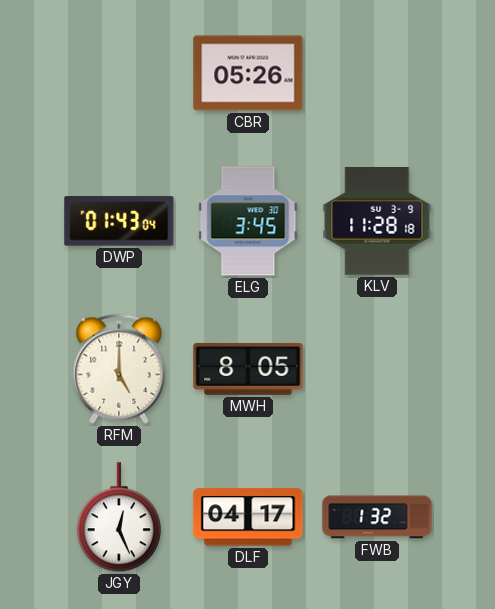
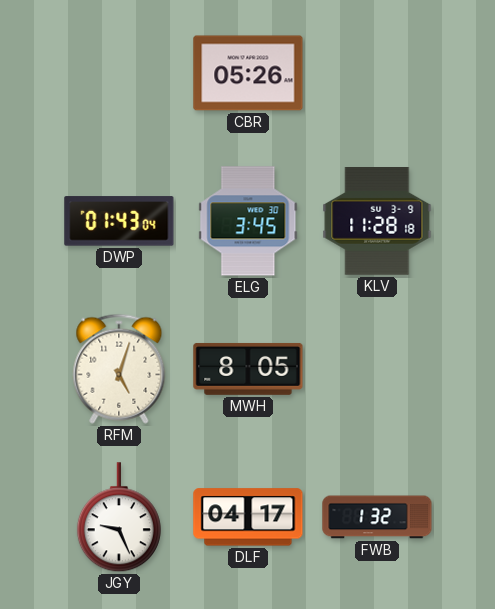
RFM: 5:00 -> 5:03 (119, 369)
JGY: 12:26 -> 9:26 (119, 518)
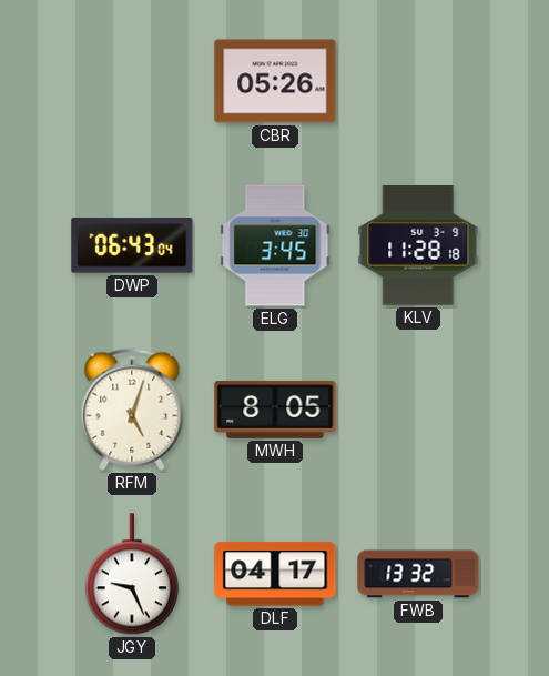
DWP: 01:43 -> 06:43 (132, 245)
FWB: 1:32 -> 13:32 (418, 574)
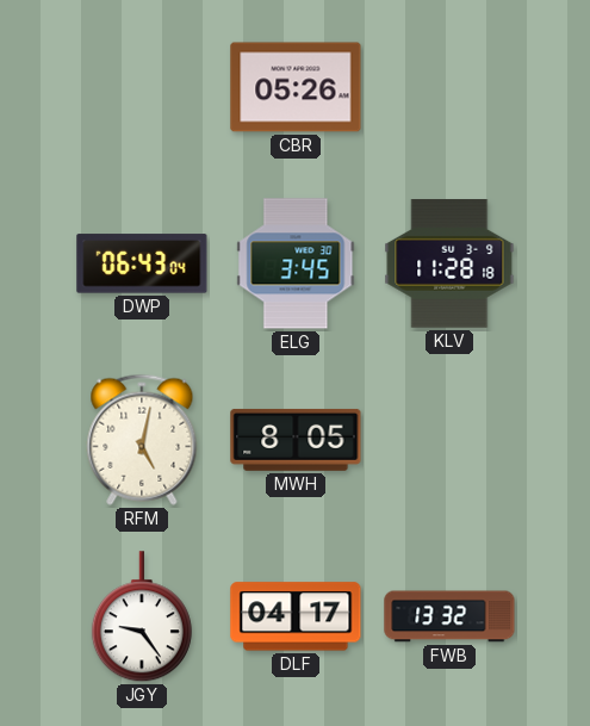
RFM: 5:03 -> 5:02 (142, 440)
JGY: 9:26 -> 9:24 (142, 618)
